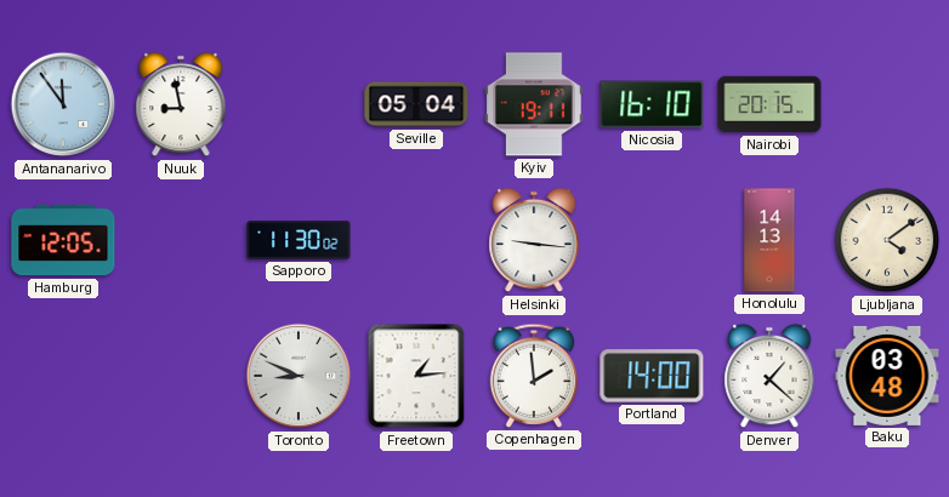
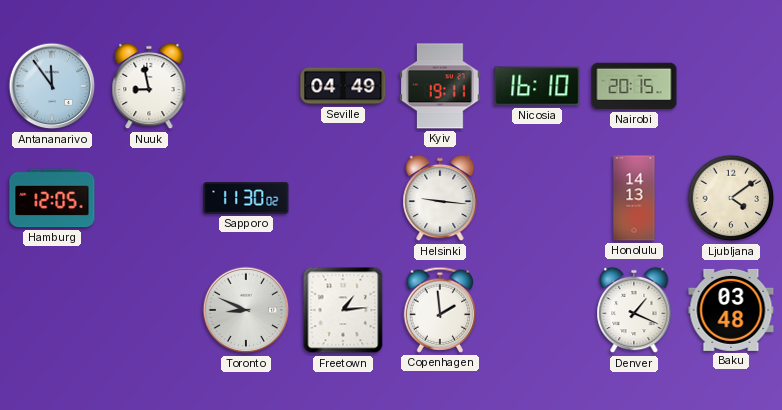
Seville: 05:04 -> 04:49 (343, 86)
Portland: 14:00 -> none (652, 376)
Denver: 1:22 -> 1:19 (634, 310)
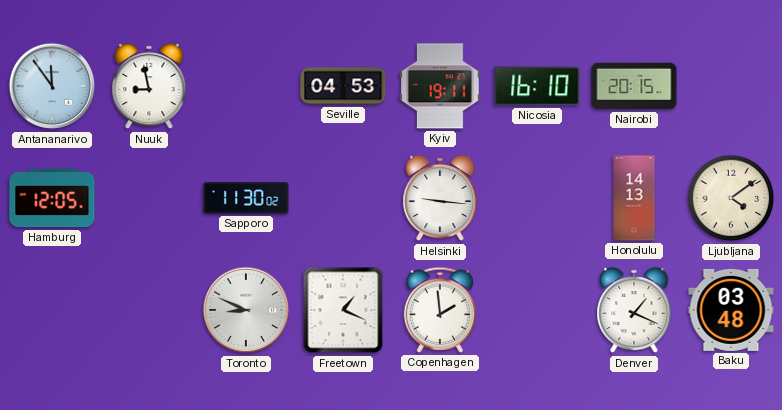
Seville: 04:49 -> 04:53 (343, 86)
Freetown: 1:14 -> 1:19 (343, 310)
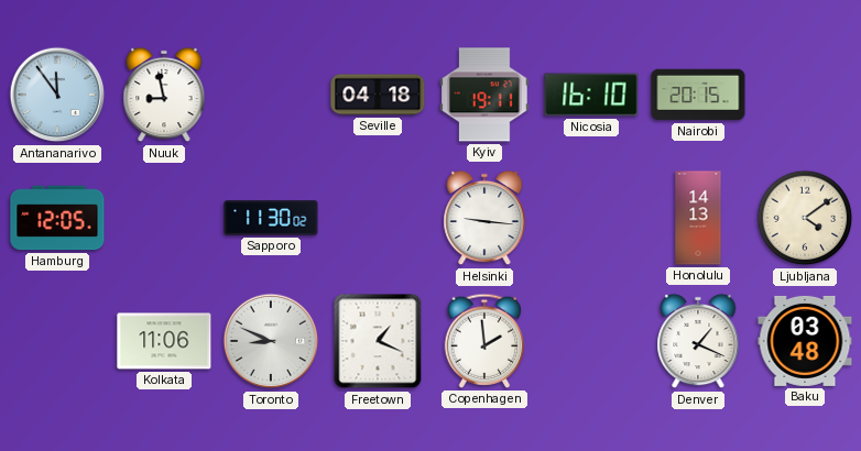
Seville: 04:53 -> 04:18 (378, 95)
Kolkata: none -> 11:06 (164, 341)
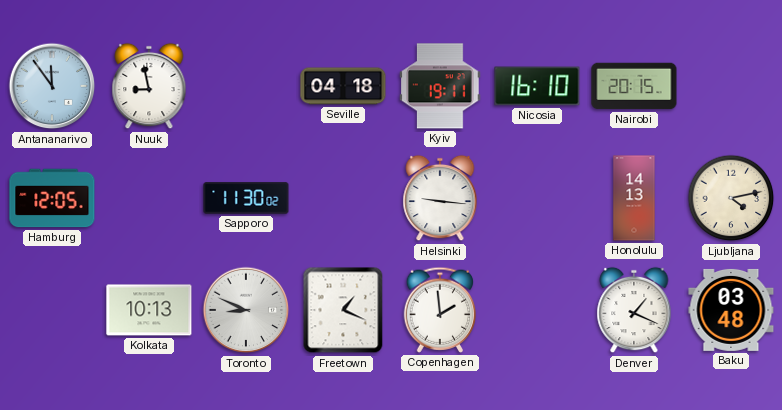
Ljubljana: 4:09 -> 4:13 (731, 198)
Kolkata: 11:06 -> 10:13 (149, 310)
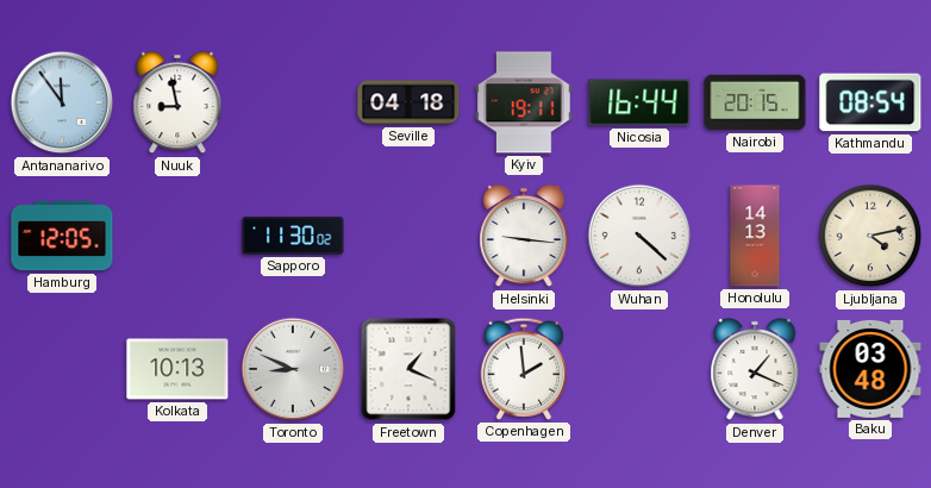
Nicosia: 16:10 -> 16:44 (639, 102)
Kathmandu: none -> 08:54 (870, 102)
Wuhan: none -> 4:22 (639, 236)
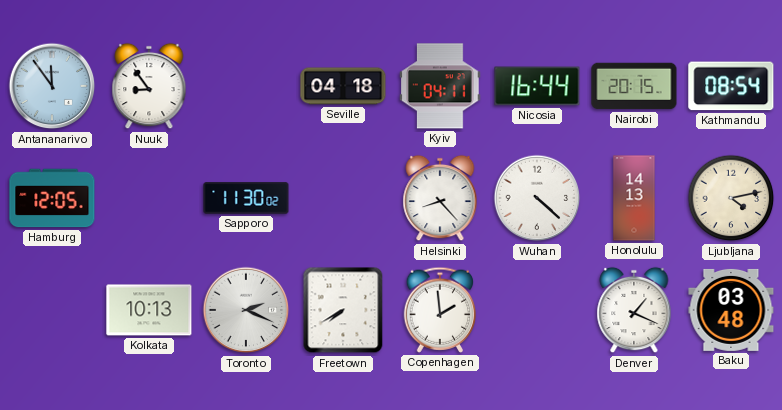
Nuuk: 8:58 -> 8:54 (149, 86)
Kyiv: 19:11 -> 04:11 (440, 86)
Helsinki: 9:16 -> 8:23 (440, 198)
Toronto: 8:49 -> 2:19 (246, 310)
Freetown: 1:19 -> 7:40 (343, 310)
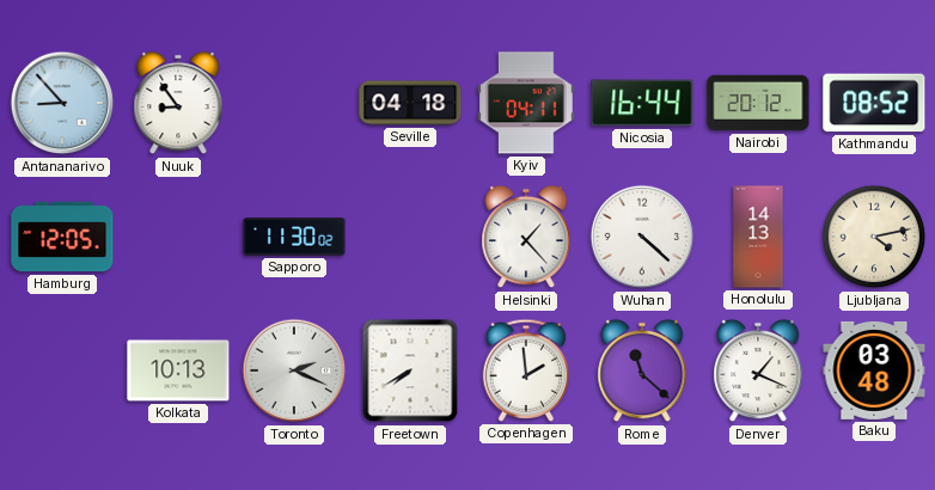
Antananarivo: 11:54 -> 8:53 (62, 103)
Nairobi: 20:15 -> 20:12 (758, 103)
Kathmandu: 08:54 -> 08:52 (874, 103)
Helsinki: 8:23 -> 1:23 (526, 237)
Rome: none -> 11:22 (642, 370)
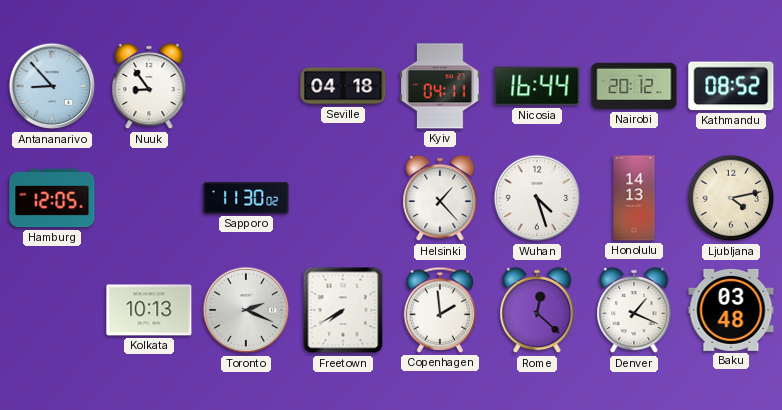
Wuhan: 4:22 -> 4:27 (537, 198)
Rome: 11:22 -> 12:22 (537, 310)
